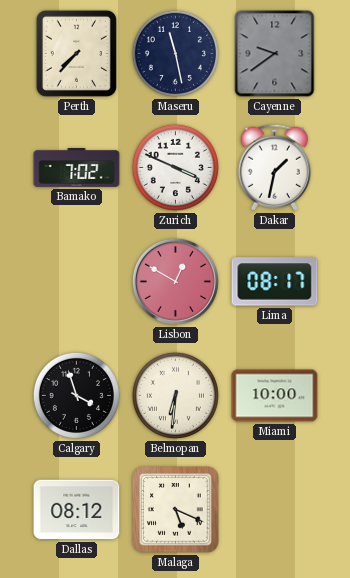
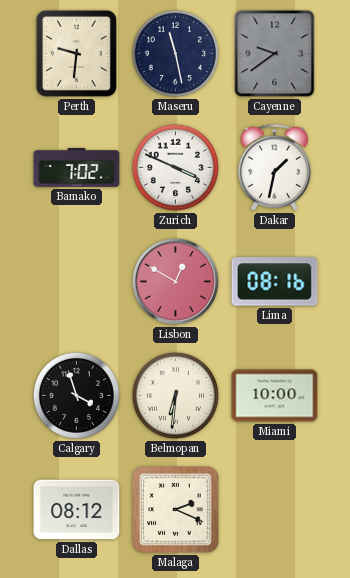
Perth: 7:37 -> 9:31 (76, 53)
Lima: 08:17 -> 08:16 (275, 282)
Malaga: 5:19 -> 2:19 (176, 510)
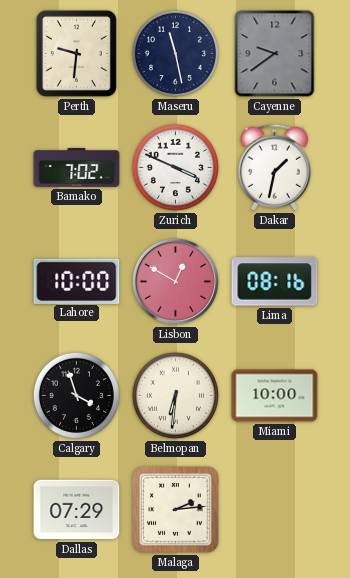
Lahore: none -> 10:00 (77, 281)
Dallas: 08:12 -> 07:29 (77, 510)
Malaga: 2:19 -> 2:14 (176, 510)
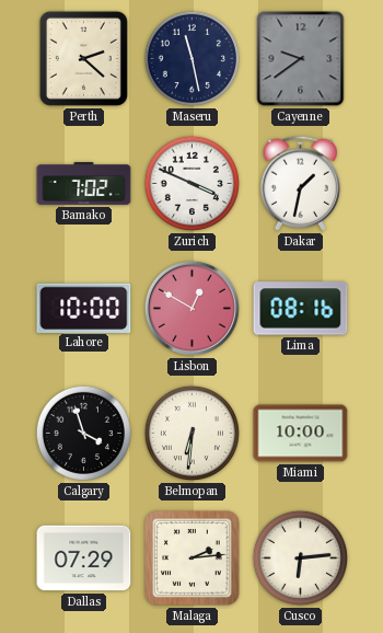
Perth: 9:31 -> 2:22 (83, 58)
Cusco: none -> 6:14 (300, 557)
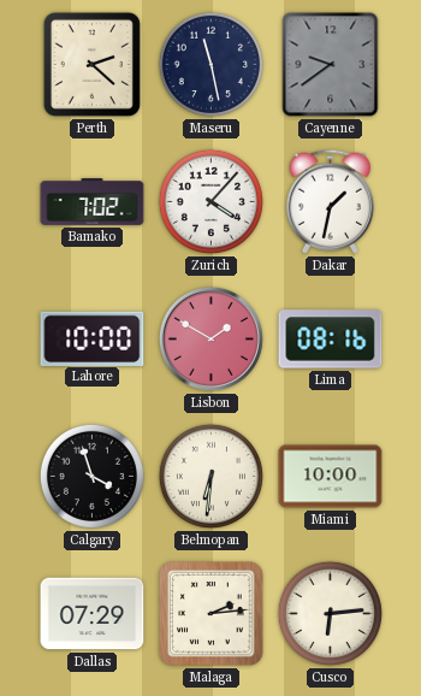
Zurich: 3:49 -> 4:07 (210, 201)
Lisbon: 12:50 -> 1:50 (210, 338)
